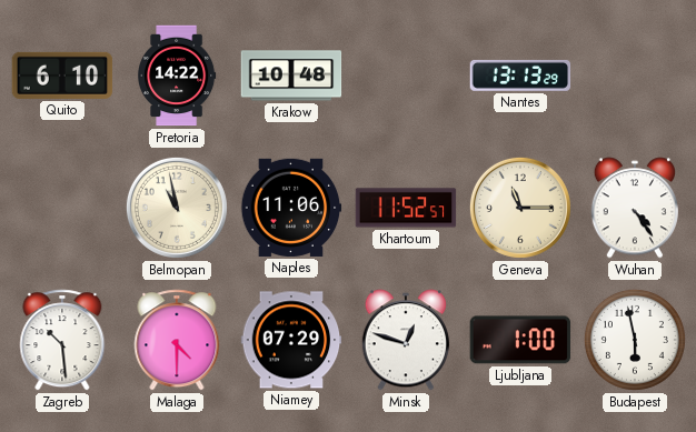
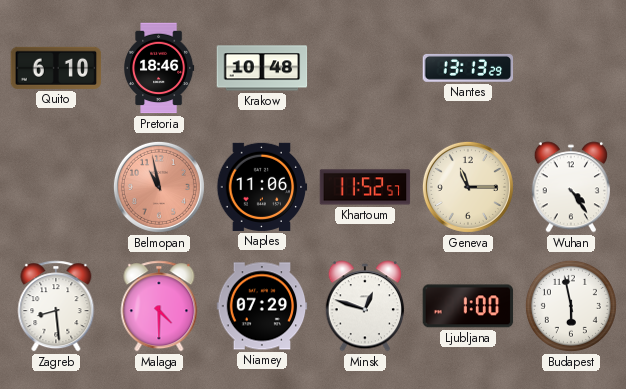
Pretoria: 14:22 -> 18:46 (160, 68)
Belmopan dial: cream -> salmon (159, 187)
Zagreb: 10:29 -> 8:29 (56, 306)
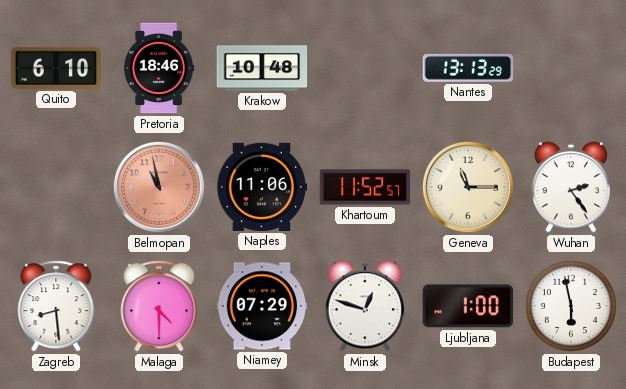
Wuhan: 4:24 -> 2:24 (571, 187)
